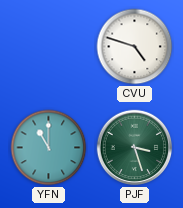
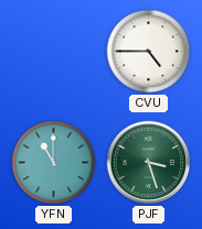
CVU: 4:48 -> 4:45 (149, 52)
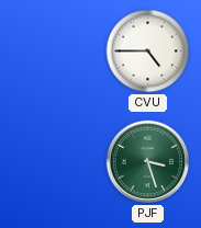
YFN: 11:00 -> none (54, 163)
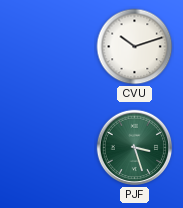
CVU: 4:45 -> 10:12 (135, 47)
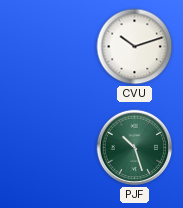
PJF: 3:27 -> 10:27 (135, 148)
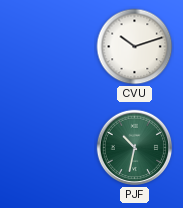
PJF: 10:27 -> 10:32 (135, 148)
